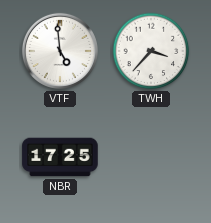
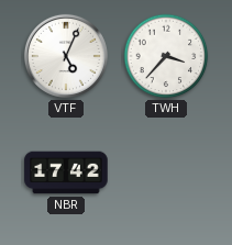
VTF: 4:59 -> 5:04 (66, 56)
NBR: 17:25 -> 17:42 (66, 172)
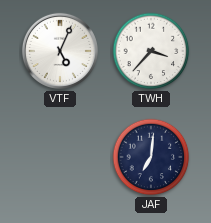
NBR: 17:42 -> none (66, 172)
JAF: none -> 7:01 (151, 157)
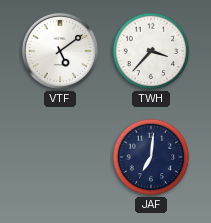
VTF: 5:04 -> 5:09 (60, 51)
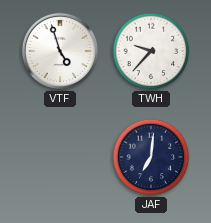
VTF: 5:09 -> 4:57 (60, 51)
TWH: 3:37 -> 9:37 (151, 51)
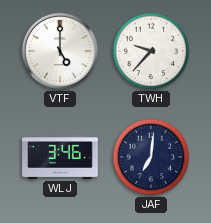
VTF: 4:57 -> 5:00 (60, 51)
WLJ: none -> 3:46 (60, 157)
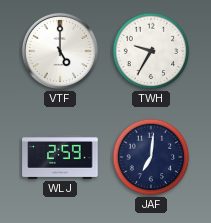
TWH: 9:37 -> 9:35 (151, 51)
WLJ: 3:46 -> 2:59 (60, 157)
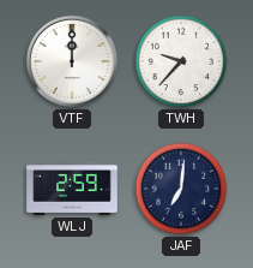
VTF: 5:00 -> 12:00 (72, 61)
TWH: 9:35 -> 9:37 (181, 61)
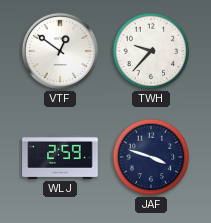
VTF: 12:00 -> 12:51 (60, 51)
JAF: 7:01 -> 3:48 (151, 157)
